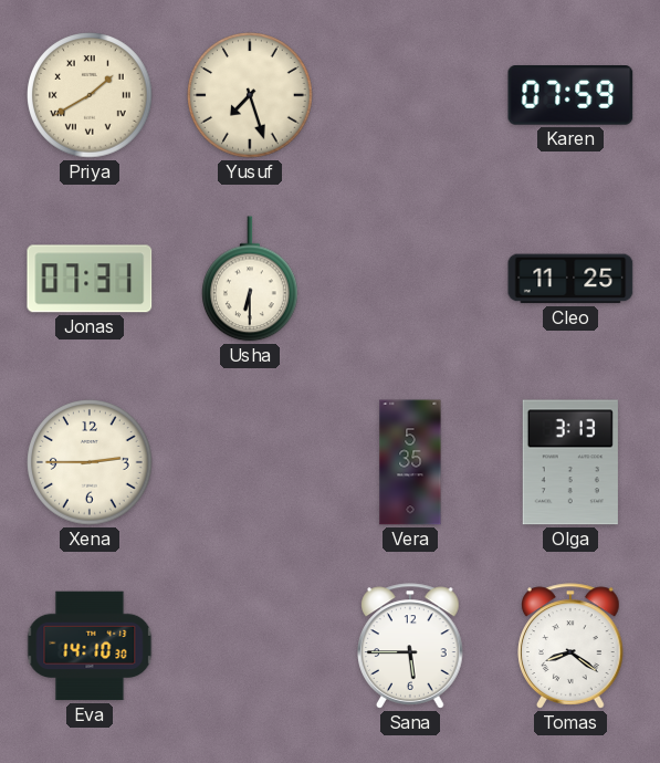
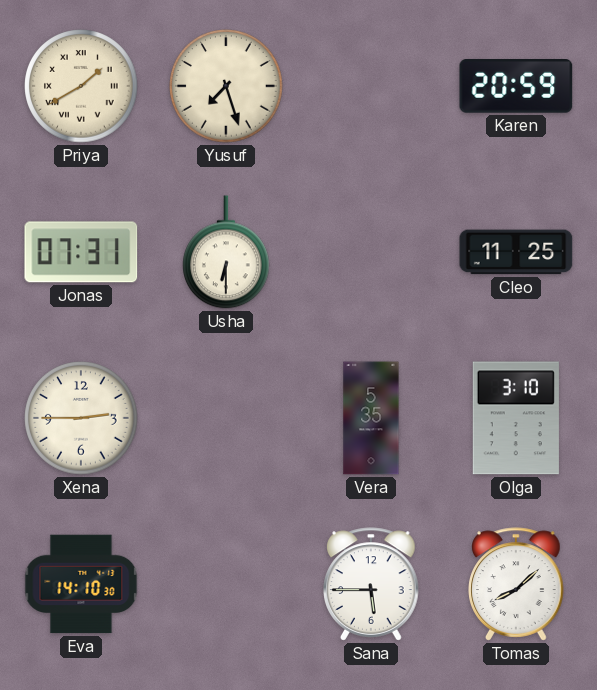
Karen: 07:59 -> 20:59 (516, 87)
Olga: 3:13 -> 3:10 (516, 418)
Tomas: 8:21 -> 8:08 (516, 584)
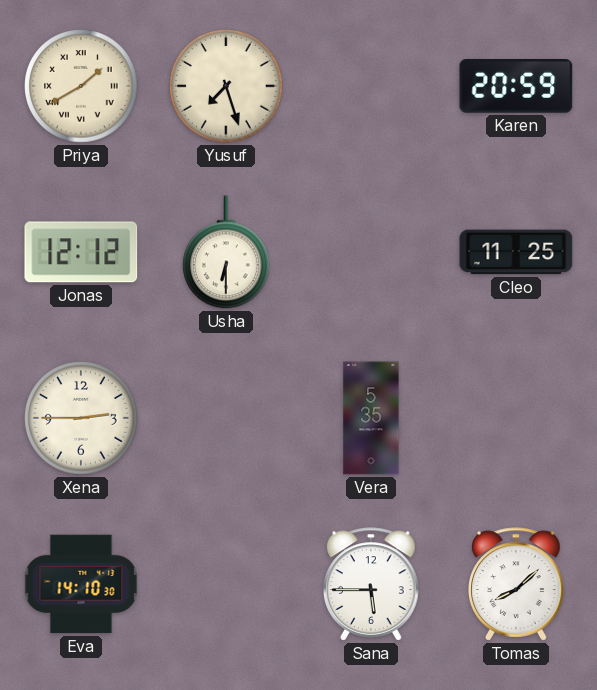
Jonas: 07:31 -> 12:12 (81, 252)
Olga: 3:10 -> none (516, 418)
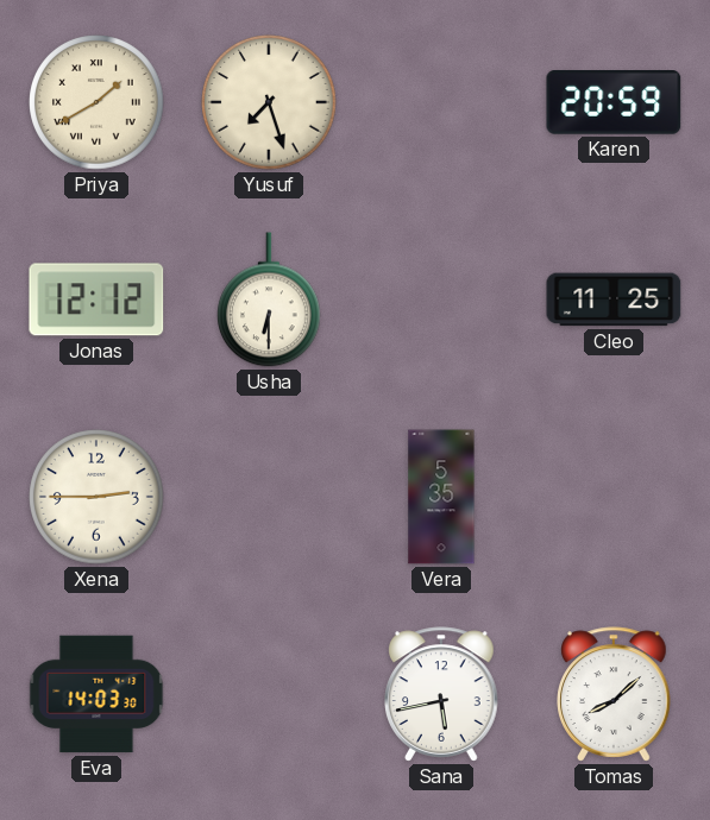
Eva: 14:10 -> 14:03 (96, 694)
Sana: 5:45 -> 5:43 (441, 694)
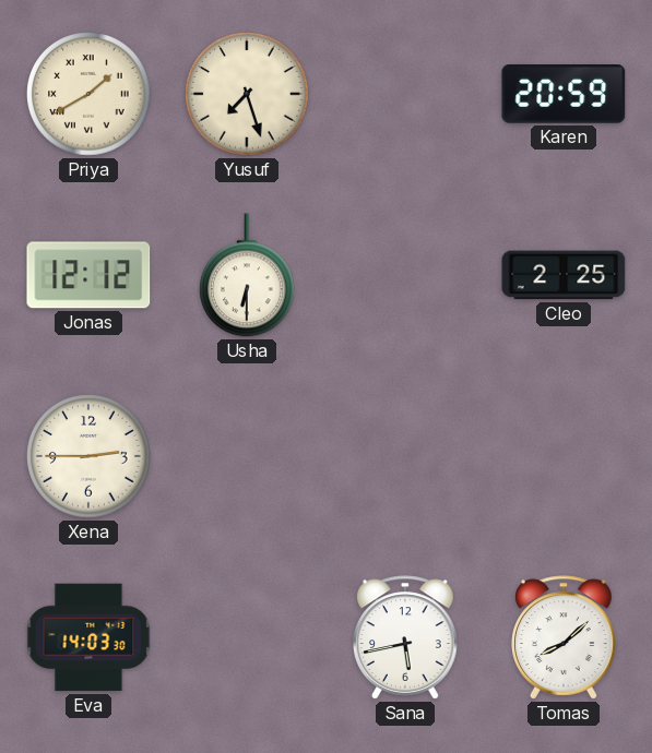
Cleo: 11:25 -> 2:25 (564, 275)
Vera: 5:35 -> none (441, 497)
